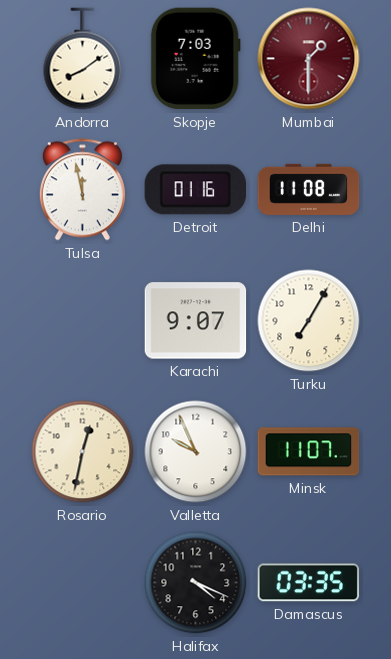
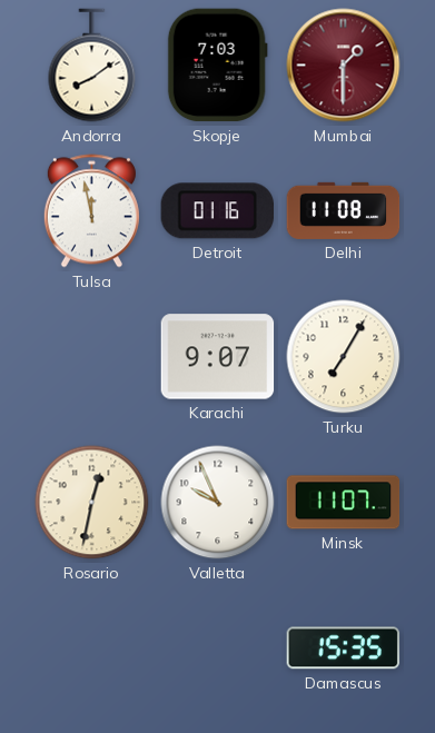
Halifax: 4:19 -> none (196, 583)
Damascus: 03:35 -> 15:35 (344, 648)
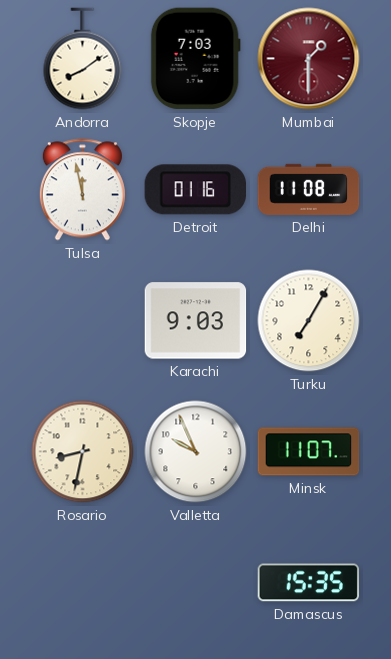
Karachi: 9:07 -> 9:03 (196, 321)
Rosario: 12:32 -> 8:32 (83, 452)
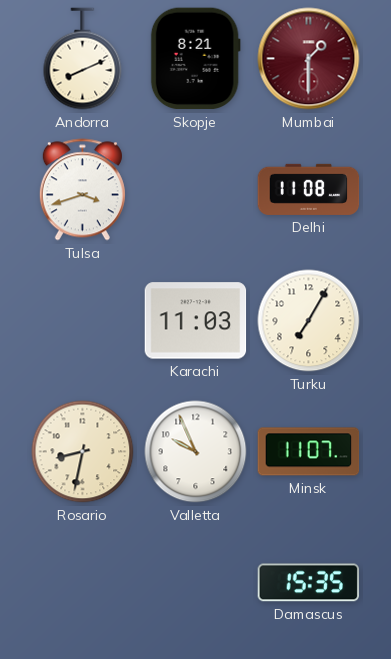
Andorra: 8:09 -> 8:11 (83, 59)
Skopje: 7:03 -> 8:21 (195, 59)
Tulsa: 11:58 -> 3:42 (82, 190)
Detroit: 01:16 -> none (195, 190)
Karachi: 9:03 -> 11:03 (196, 321)
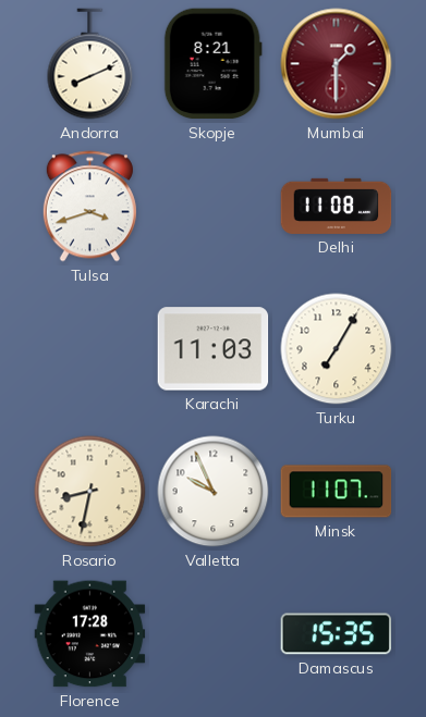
Florence: none -> 17:28 (90, 634)
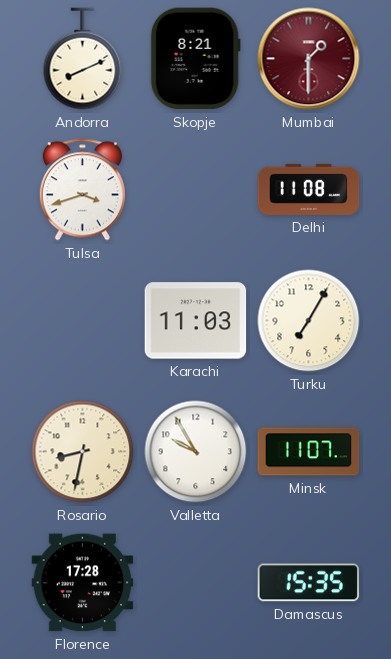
Valletta: 9:56 -> 9:55 (196, 452)
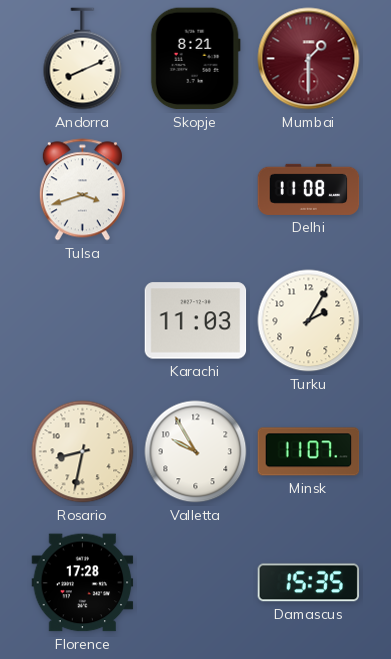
Turku: 7:05 -> 2:05 (309, 321)
